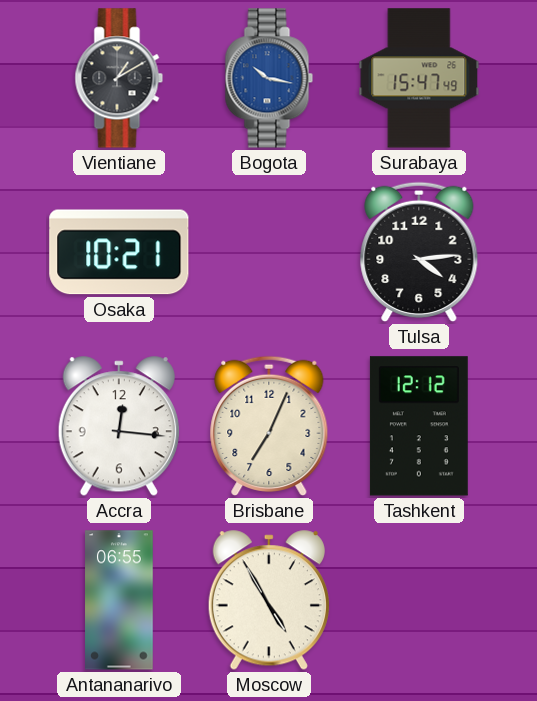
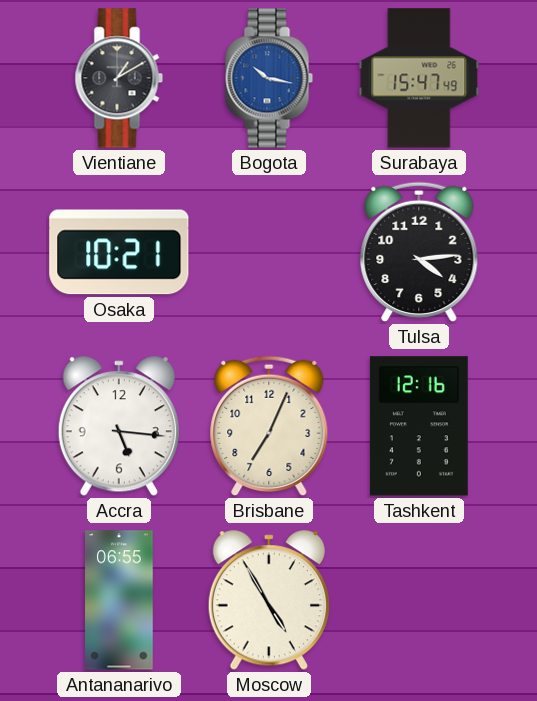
Accra: 12:16 -> 5:16 (119, 427)
Tashkent: 12:12 -> 12:16 (419, 426)
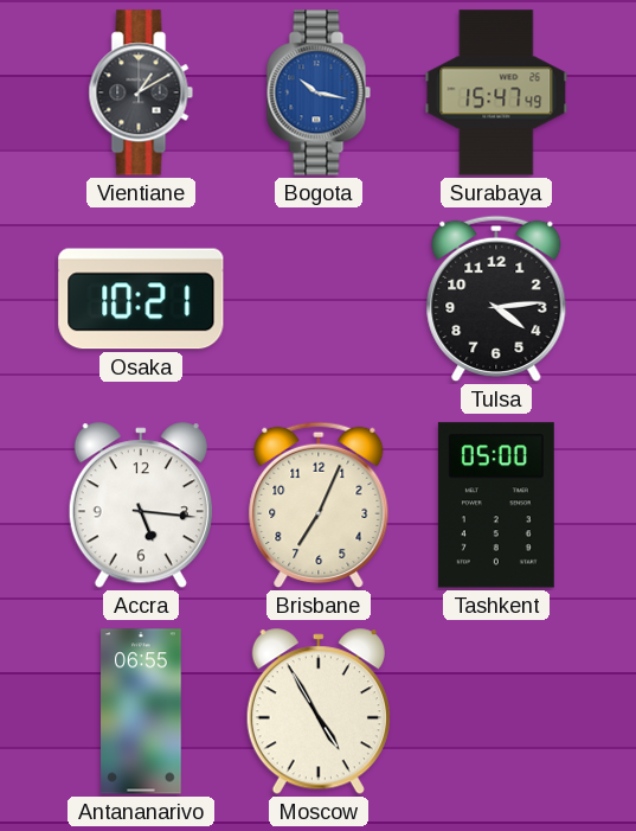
Tashkent: 12:16 -> 05:00 (496, 505)
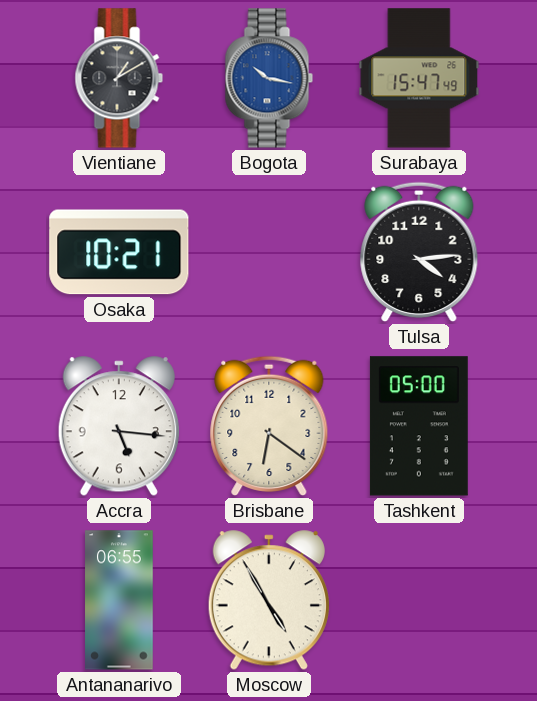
Brisbane: 7:04 -> 6:21 (269, 426)
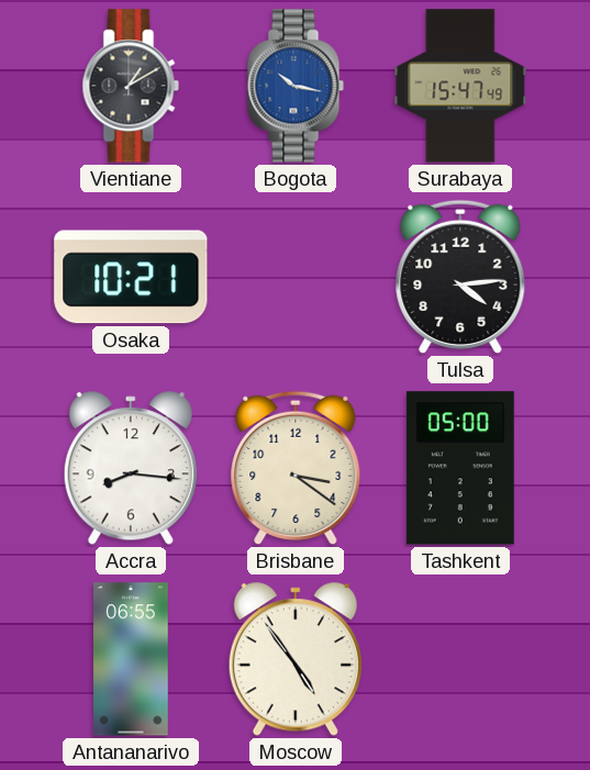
Accra: 5:16 -> 8:16 (131, 469)
Brisbane: 6:21 -> 3:21 (296, 468)
Moscow: 4:55 -> 4:54 (296, 660)
